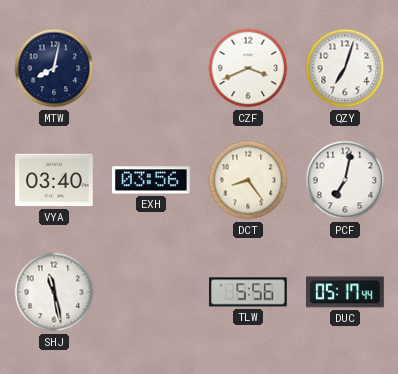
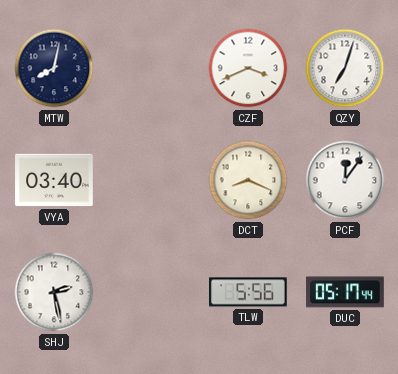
EXH: 03:56 -> none (151, 180)
DCT: 8:24 -> 8:19 (248, 180)
PCF: 7:02 -> 12:06 (345, 180)
SHJ: 11:28 -> 2:28 (54, 292)
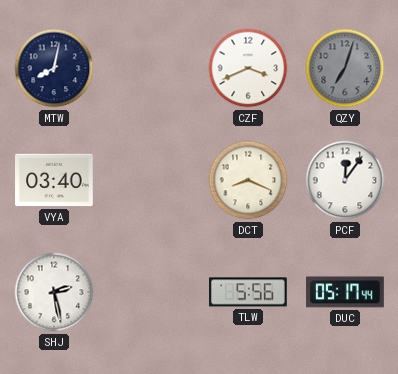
QZY dial: white -> grey (345, 68)
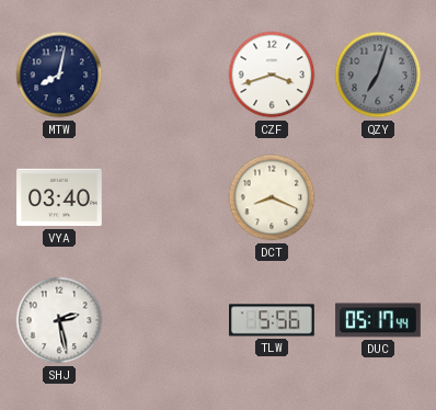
CZF: 3:41 -> 3:42 (272, 75)
PCF: 12:06 -> none (345, 180)
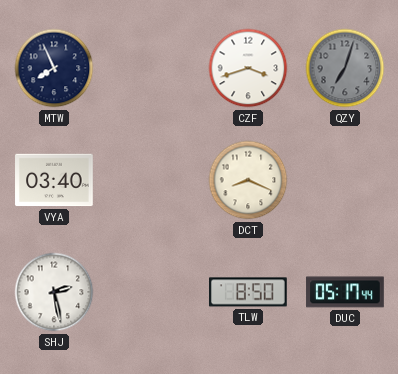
MTW: 8:02 -> 7:56 (54, 68)
TLW: 5:56 -> 8:50 (249, 292)
